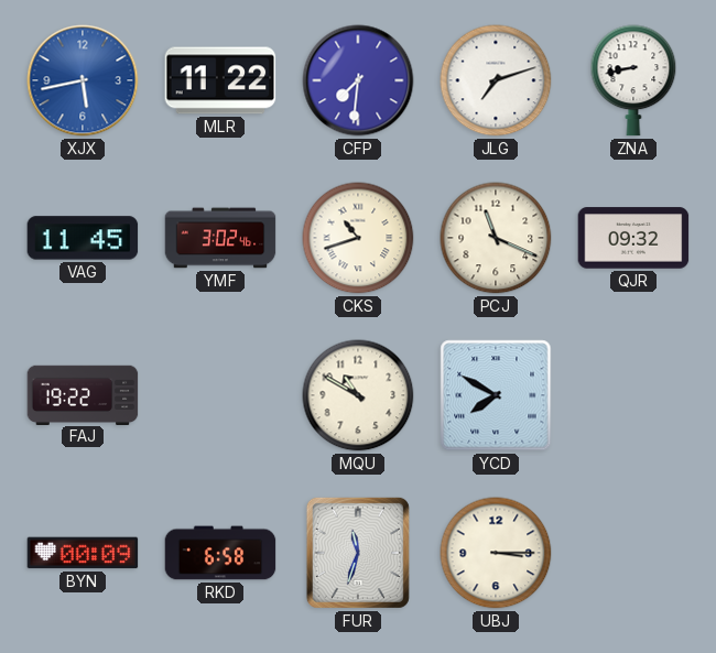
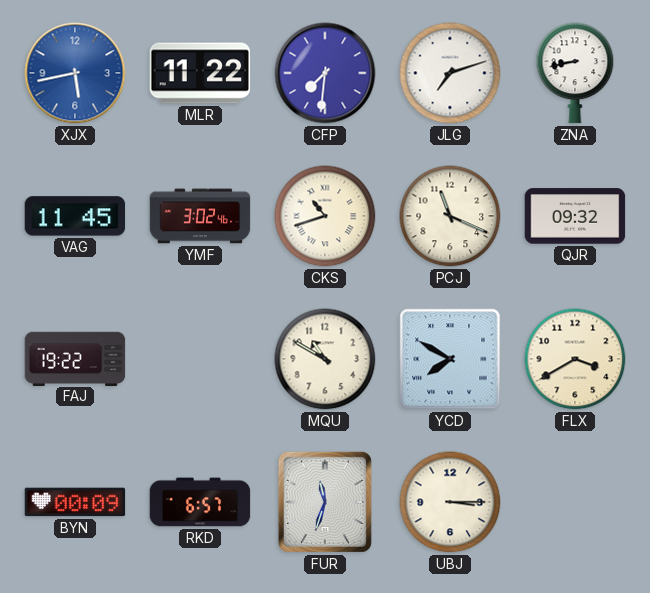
FLX: none -> 3:40 (575, 359)
RKD: 6:58 -> 6:57 (200, 502)
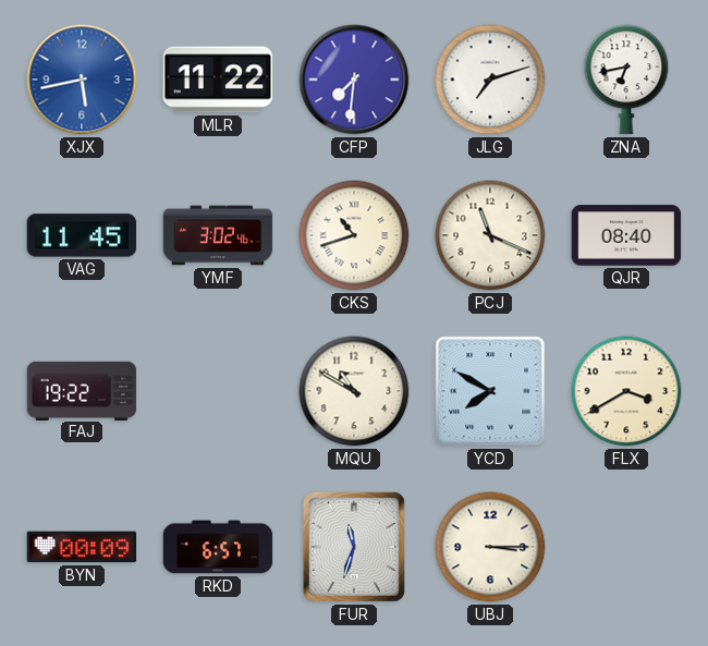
ZNA: 8:43 -> 6:43 (626, 80)
QJR: 09:32 -> 08:40 (626, 235)
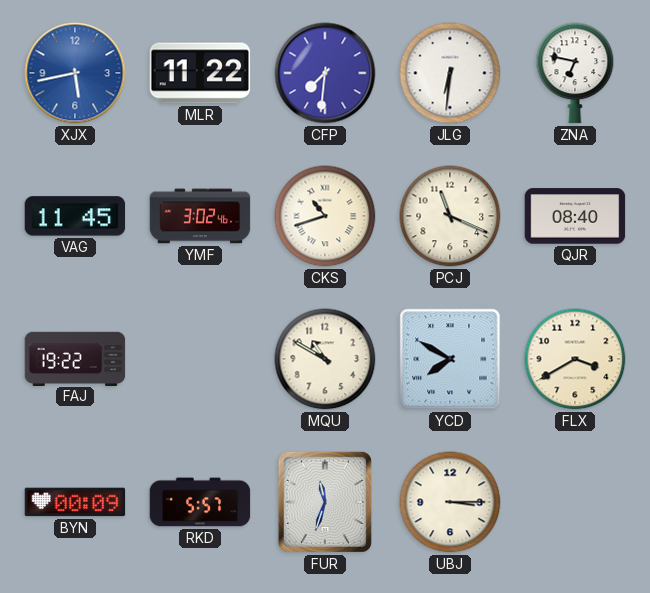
JLG: 7:12 -> 6:31 (450, 73)
ZNA: 6:43 -> 6:47 (575, 73)
RKD: 6:57 -> 5:57 (200, 502)
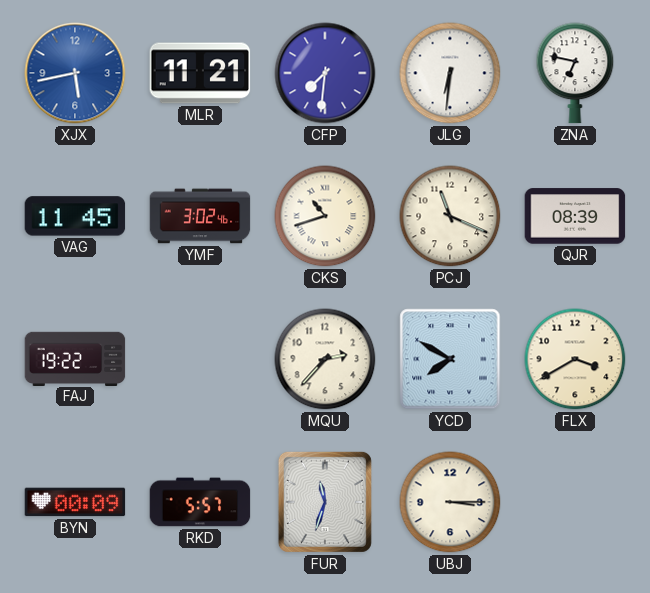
MLR: 11:22 -> 11:21 (200, 73)
QJR: 08:40 -> 08:39 (575, 216)
MQU: 10:50 -> 2:37 (325, 359)
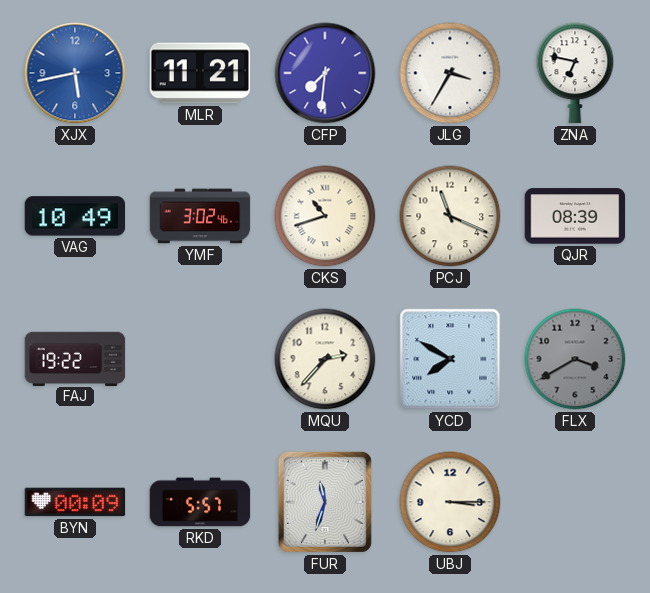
JLG: 6:31 -> 3:35 (450, 73)
VAG: 11:45 -> 10:49 (75, 216)
FLX dial: cream -> grey (575, 359)
